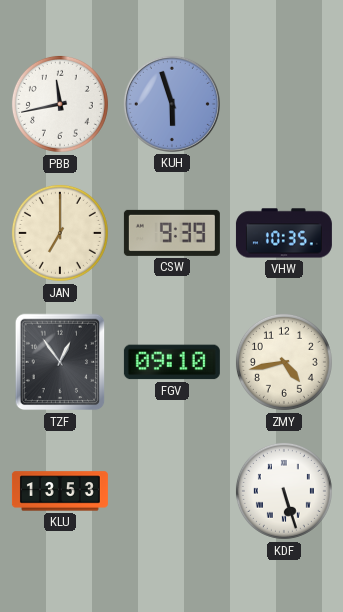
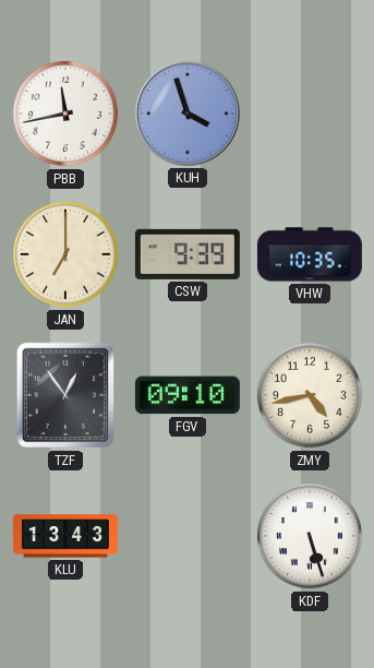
KUH: 5:57 -> 3:57 (188, 114)
KLU: 13:53 -> 13:43 (65, 536)
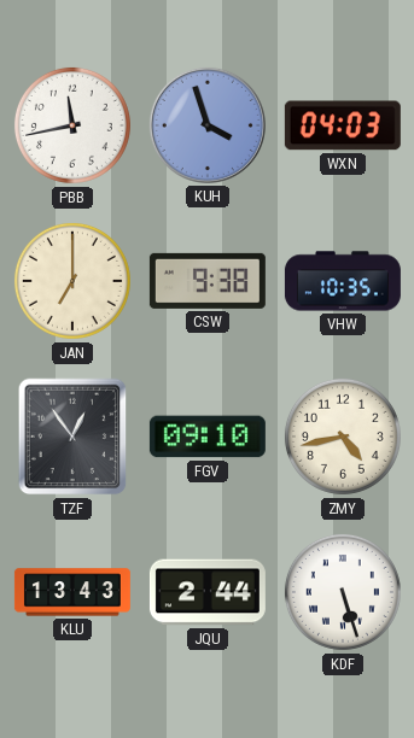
WXN: none -> 04:03 (343, 125)
CSW: 9:39 -> 9:38 (208, 281)
JQU: none -> 2:44 (208, 592)
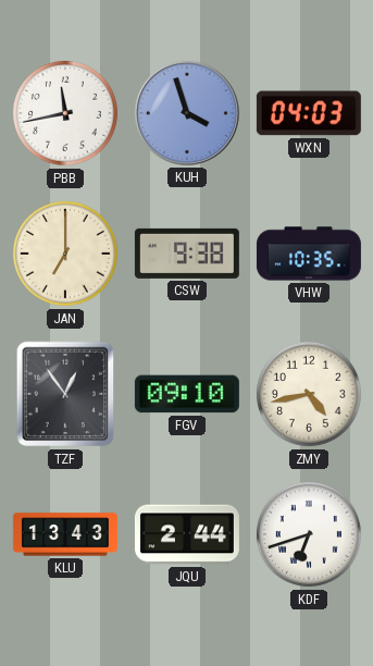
KDF: 5:27 -> 6:42 (309, 534)
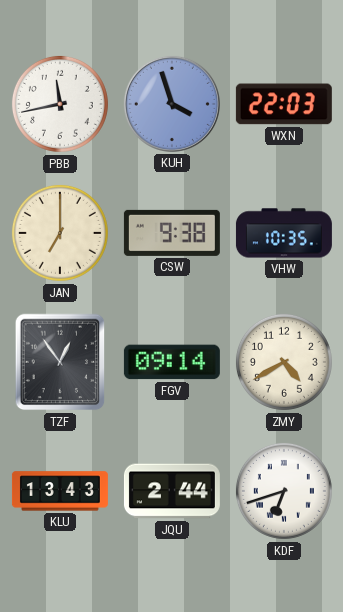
WXN: 04:03 -> 22:03 (284, 104)
FGV: 09:10 -> 09:14 (172, 362)
ZMY: 4:43 -> 4:40 (284, 362)
